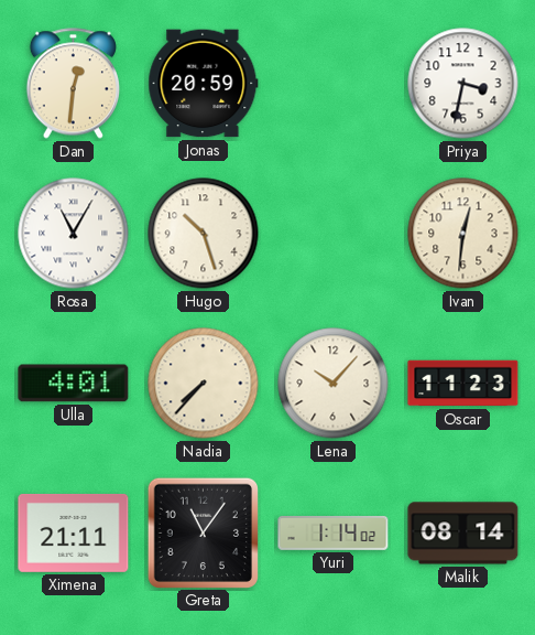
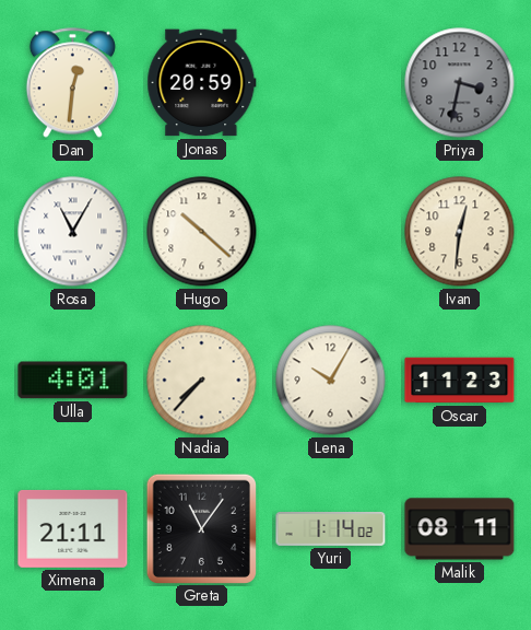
Priya dial: white -> grey (460, 83)
Hugo: 10:27 -> 10:22 (202, 232)
Lena: 10:07 -> 10:05 (331, 381)
Malik: 08:14 -> 08:11 (460, 529)
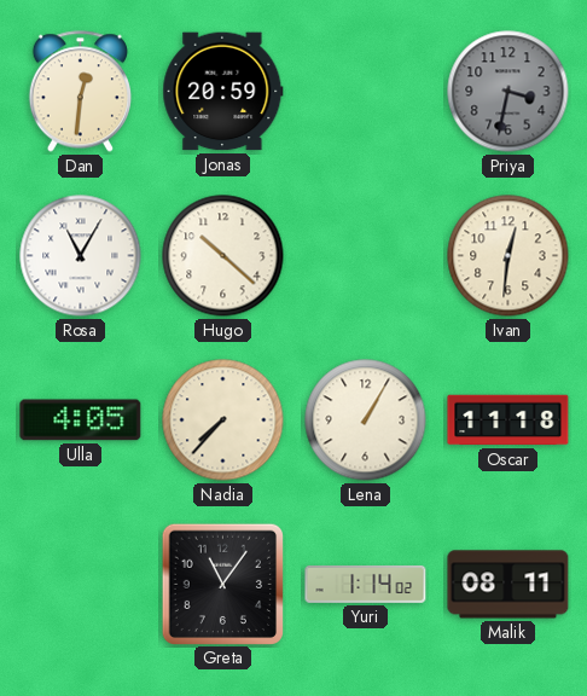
Ulla: 4:01 -> 4:05 (81, 420)
Lena: 10:05 -> 1:05 (366, 420)
Oscar: 11:23 -> 11:18 (508, 420)
Ximena: 21:11 -> none (73, 528)
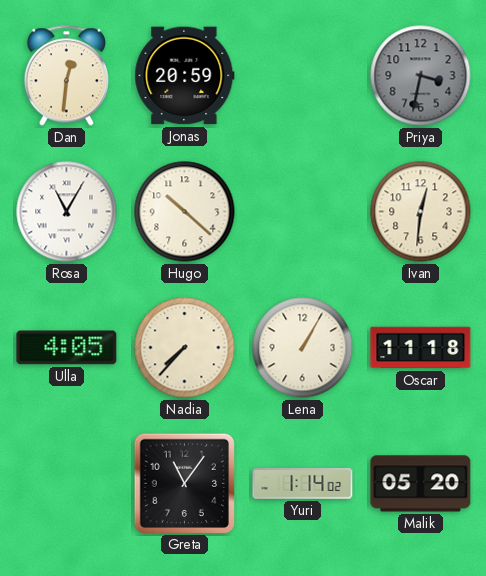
Malik: 08:11 -> 05:20 (421, 484)
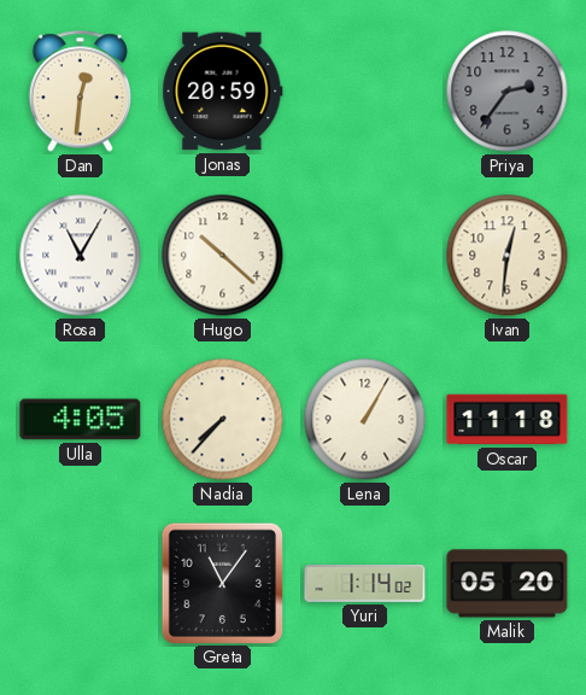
Priya: 3:32 -> 2:36 (508, 92)
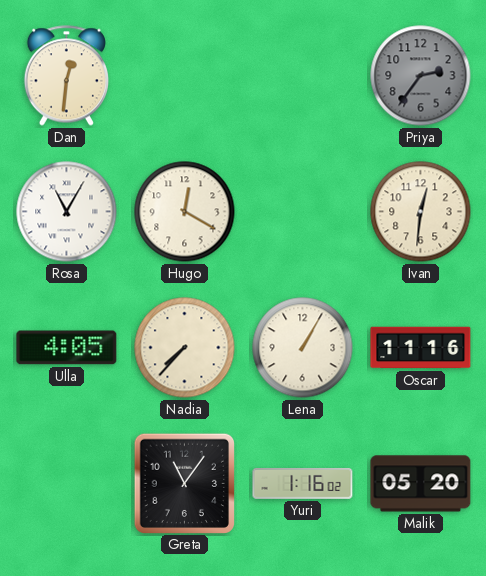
Jonas: 20:59 -> none (223, 92)
Hugo: 10:22 -> 12:20 (185, 212)
Oscar: 11:18 -> 11:16 (421, 348)
Yuri: 1:14 -> 1:16 (303, 483)
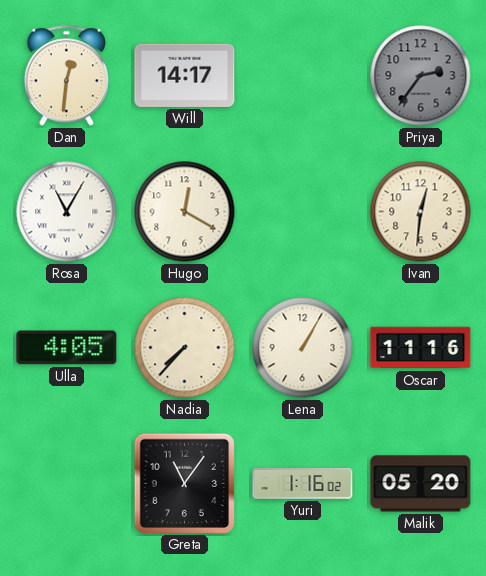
Will: none -> 14:17 (185, 75)
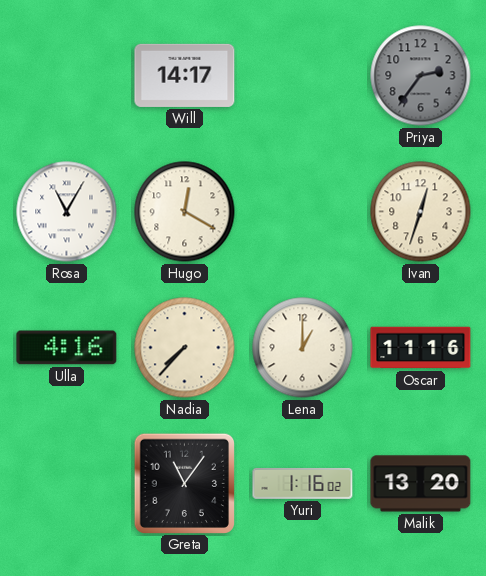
Dan: 12:31 -> none (66, 76)
Ivan: 12:31 -> 12:33 (421, 212)
Ulla: 4:05 -> 4:16 (67, 348)
Lena: 1:05 -> 1:00 (303, 348)
Malik: 05:20 -> 13:20 (421, 484)
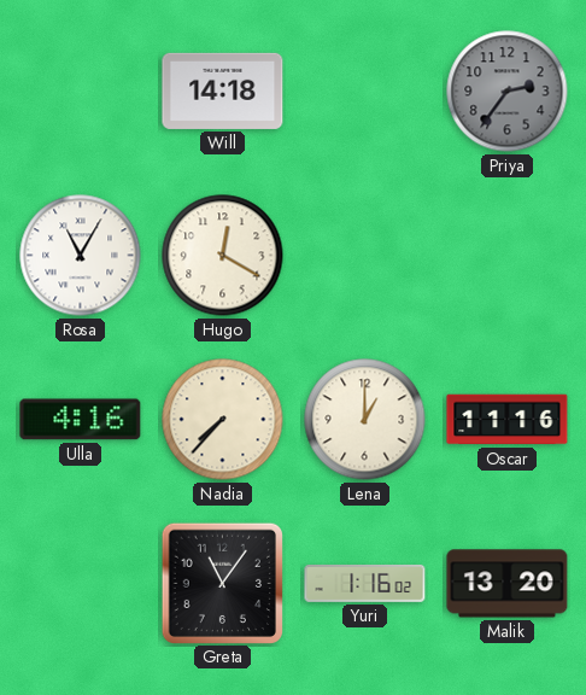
Will: 14:17 -> 14:18 (223, 90)
Ivan: 12:33 -> none (421, 212)
